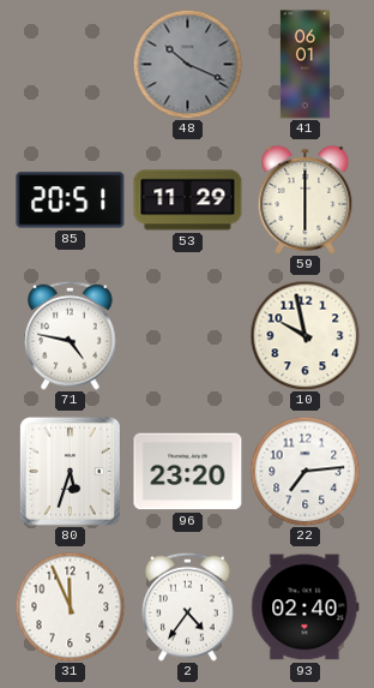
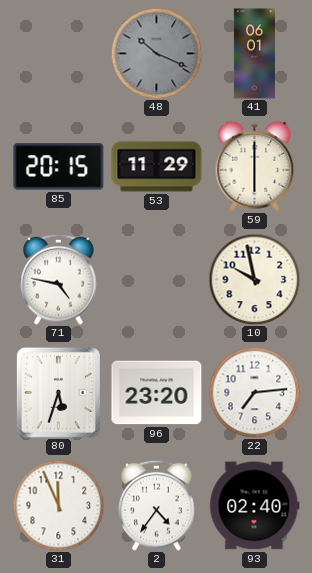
85: 20:51 -> 20:15 (59, 167)
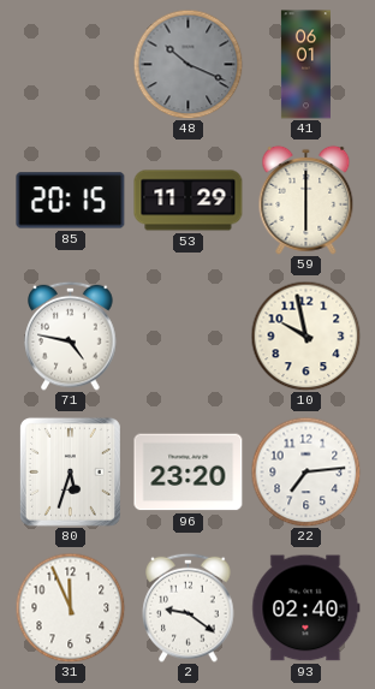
2: 4:36 -> 9:21 (189, 607)
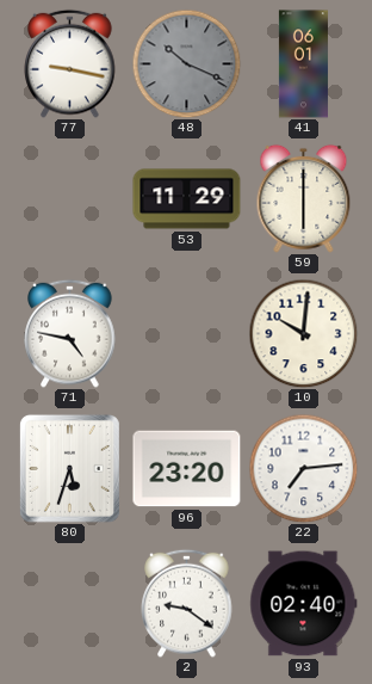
77: none -> 9:17 (70, 63)
85: 20:15 -> none (71, 201)
10: 9:58 -> 10:01 (303, 333)
31: 11:56 -> none (70, 607)
